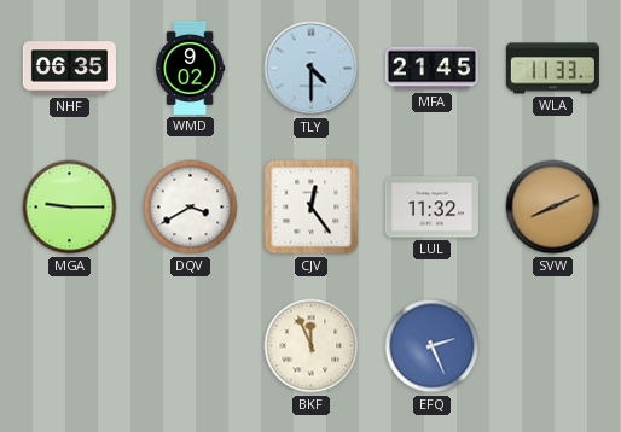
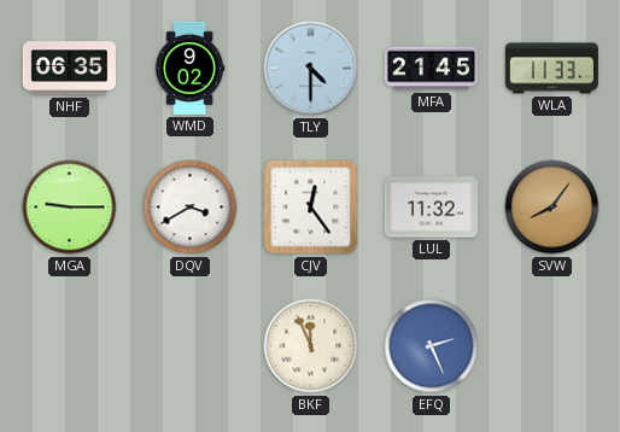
SVW: 8:11 -> 8:06 (552, 208)
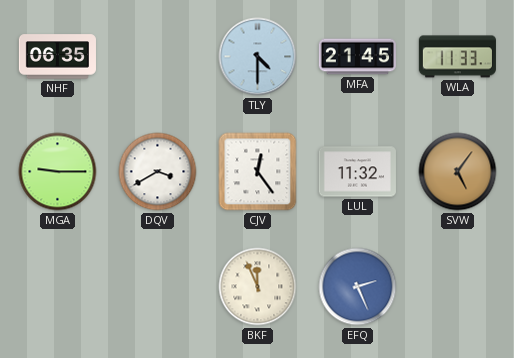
WMD: 9:02 -> none (189, 68)
SVW: 8:06 -> 5:06 (458, 172)
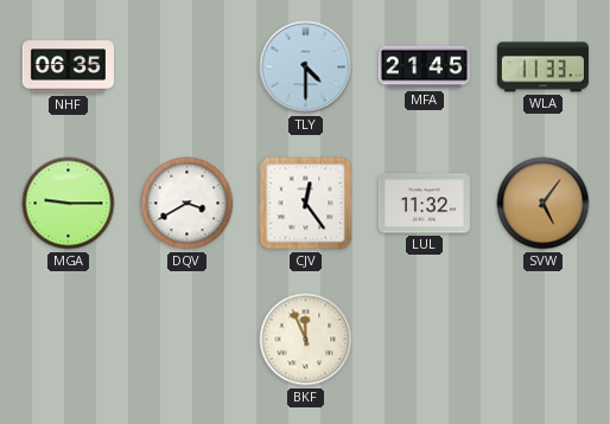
EFQ: 2:26 -> none (358, 287)
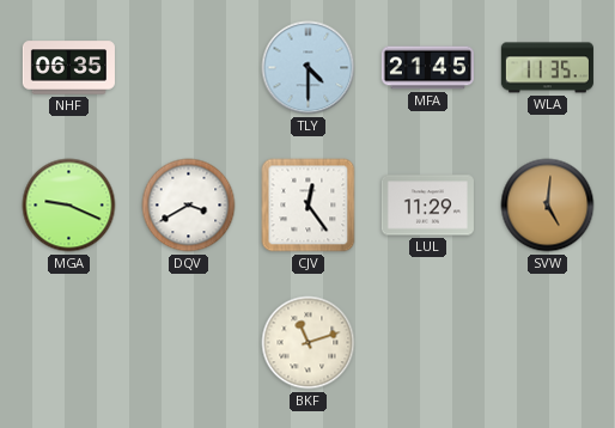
WLA: 11:33 -> 11:35 (547, 68)
MGA: 9:15 -> 9:19 (69, 206)
LUL: 11:32 -> 11:29 (427, 206)
SVW: 5:06 -> 5:01 (548, 206)
BKF: 11:56 -> 11:12 (309, 343)
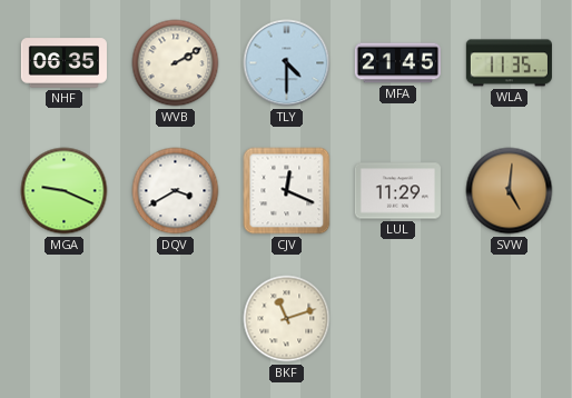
WVB: none -> 2:10 (176, 63)
CJV: 12:24 -> 12:19 (287, 191)
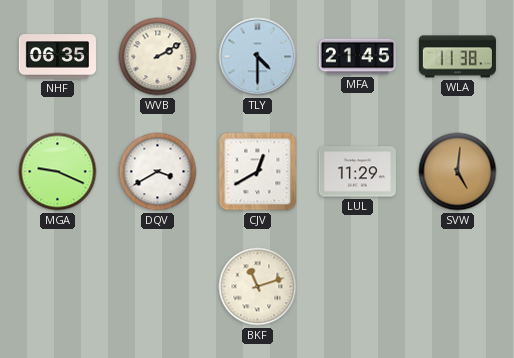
WLA: 11:35 -> 11:38 (457, 57)
CJV: 12:19 -> 12:40 (258, 172)
